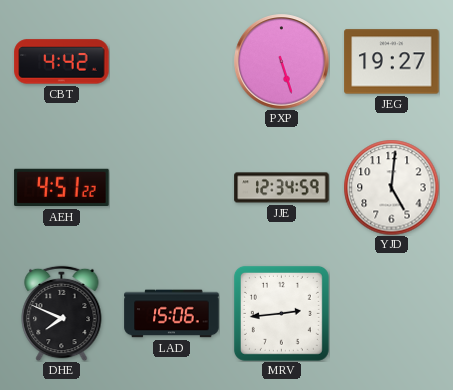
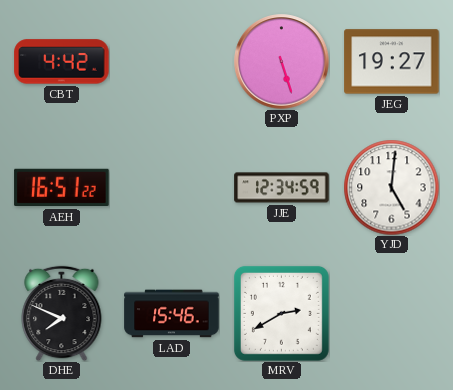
AEH: 4:51 -> 16:51 (62, 188)
LAD: 15:06 -> 15:46 (172, 314)
MRV: 2:44 -> 2:40 (281, 313)
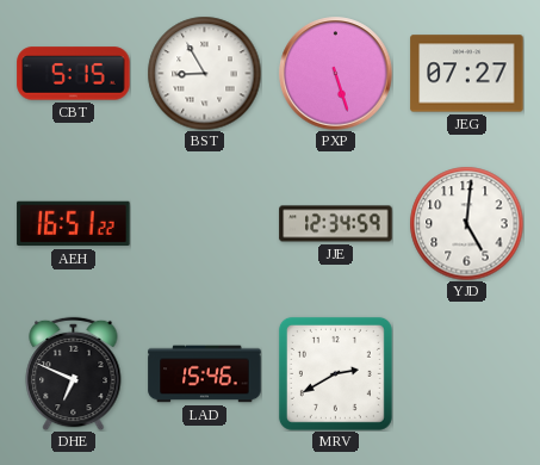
CBT: 4:42 -> 5:15 (74, 74)
BST: none -> 8:55 (204, 73)
JEG: 19:27 -> 07:27 (467, 74)
DHE: 7:49 -> 6:49 (74, 373)
